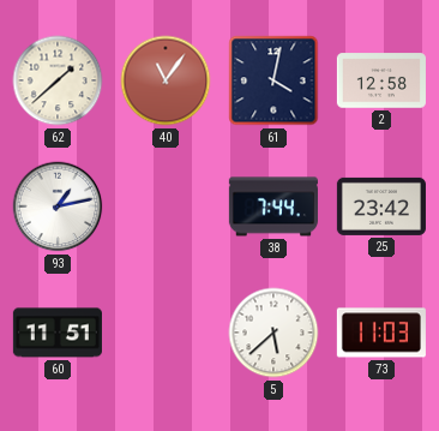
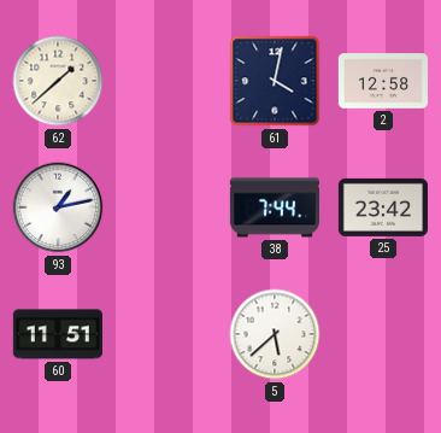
40: 11:06 -> none (166, 80)
73: 11:03 -> none (381, 333)
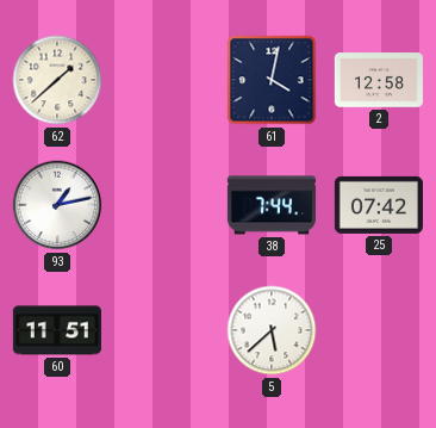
25: 23:42 -> 07:42 (379, 205)
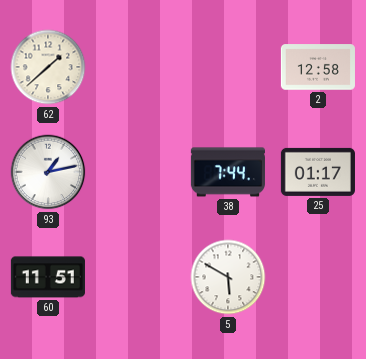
61: 4:02 -> none (272, 80)
25: 07:42 -> 01:17 (318, 172)
5: 5:38 -> 5:50 (228, 277)
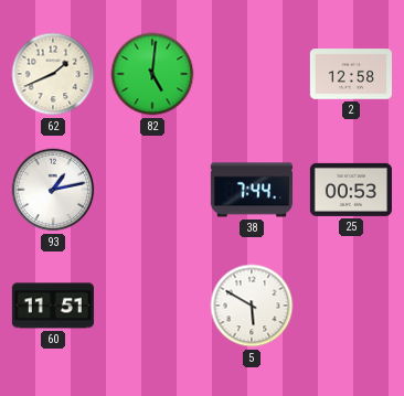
62: 1:38 -> 1:41 (53, 74)
82: none -> 5:01 (152, 74)
25: 01:17 -> 00:53 (351, 190)
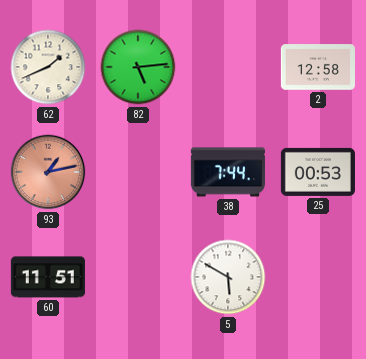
82: 5:01 -> 5:14 (138, 67)
93 dial: white -> salmon (48, 172)
